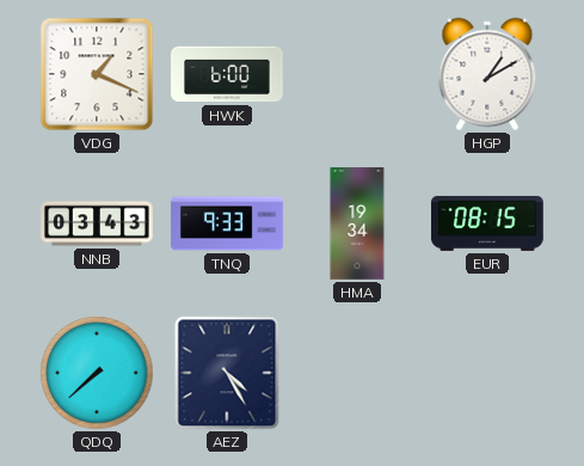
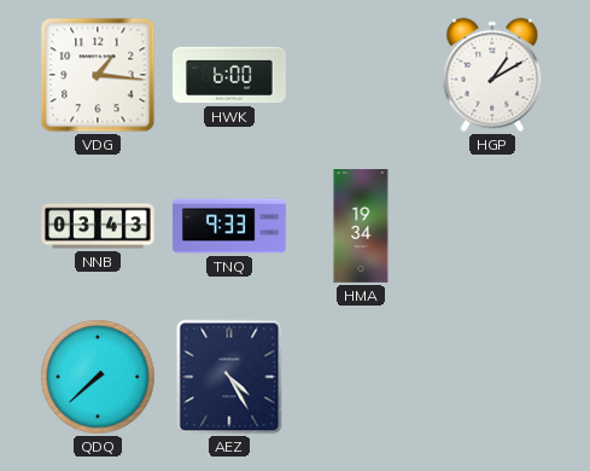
VDG: 1:19 -> 1:16 (98, 75)
EUR: 08:15 -> none (488, 223)
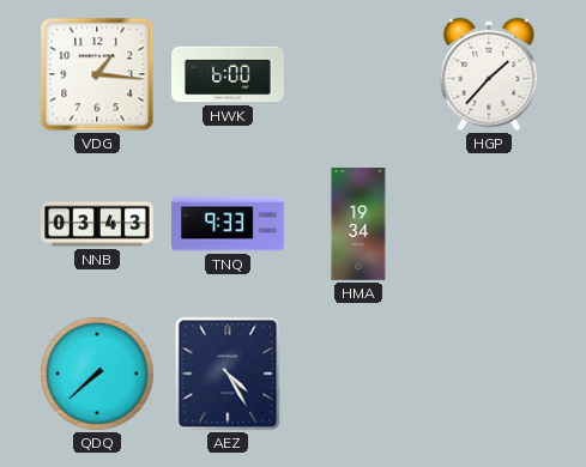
HGP: 1:10 -> 1:37 (489, 74)
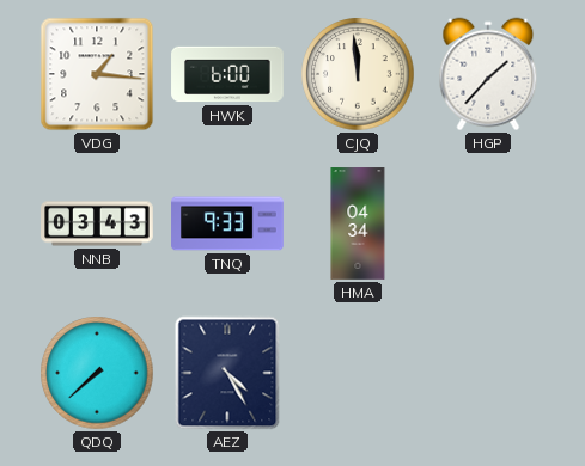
CJQ: none -> 11:59 (358, 74)
HMA: 19:34 -> 04:34 (358, 223)
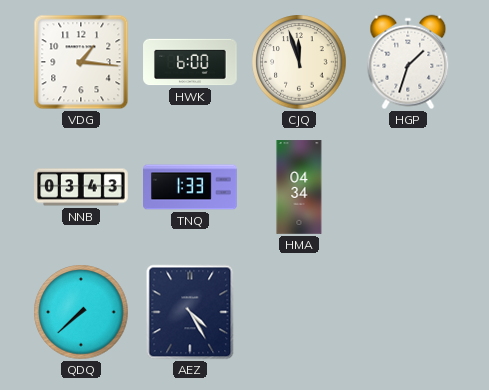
CJQ: 11:59 -> 11:57 (299, 62)
HGP: 1:37 -> 1:33 (408, 62)
TNQ: 9:33 -> 1:33 (190, 187)
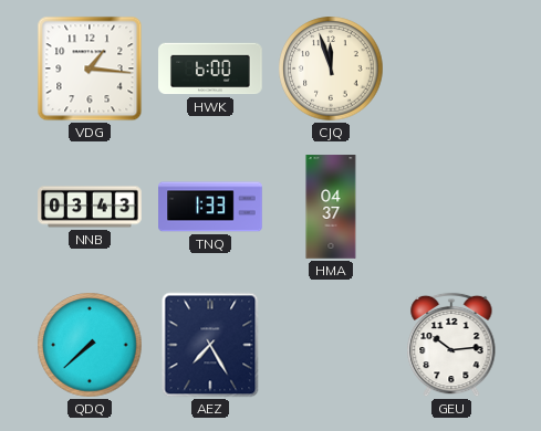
HGP: 1:33 -> none (408, 62)
HMA: 04:34 -> 04:37 (331, 207)
AEZ: 4:25 -> 7:25 (210, 345)
GEU: none -> 10:14 (451, 345)
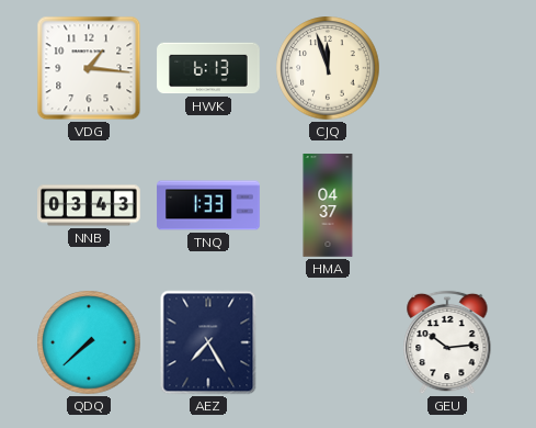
HWK: 6:00 -> 6:13 (208, 68)
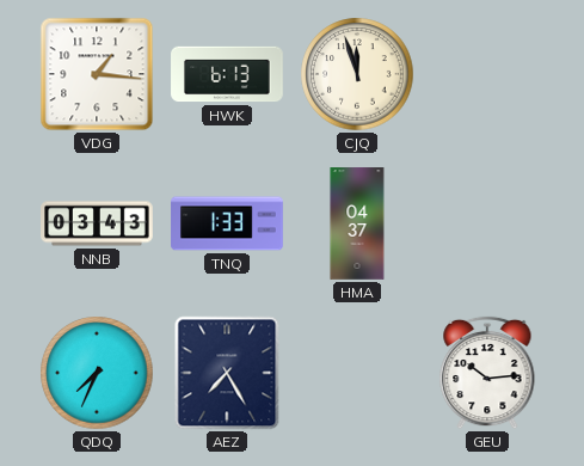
QDQ: 7:38 -> 7:34 (97, 373)
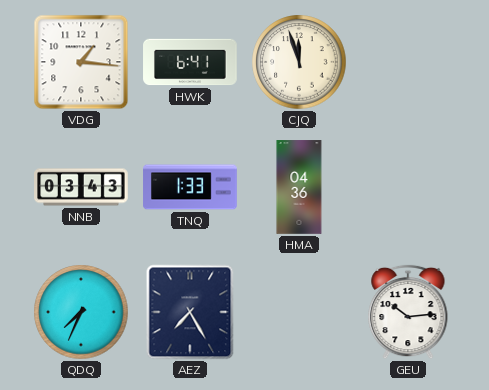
HWK: 6:13 -> 6:41 (190, 62)
HMA: 04:37 -> 04:36 (299, 187)
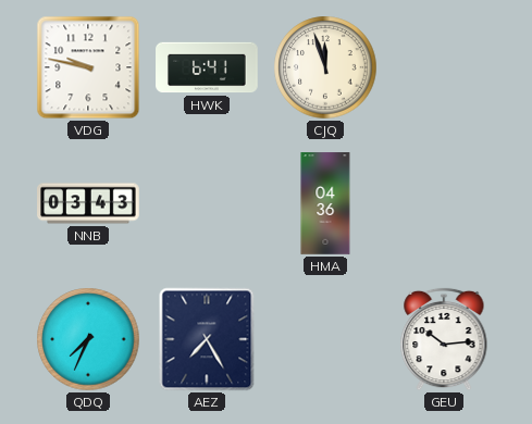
VDG: 1:16 -> 9:47 (88, 67)
TNQ: 1:33 -> none (190, 187)
